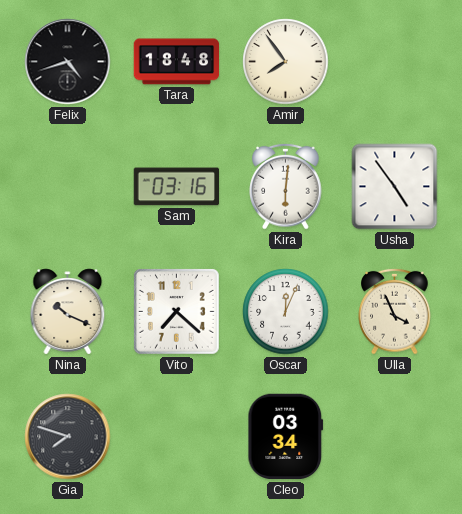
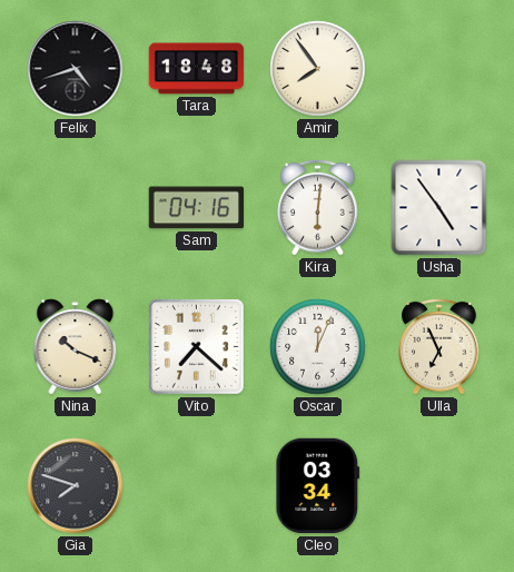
Sam: 03:16 -> 04:16 (197, 208)
Ulla: 3:56 -> 6:56 (439, 346)
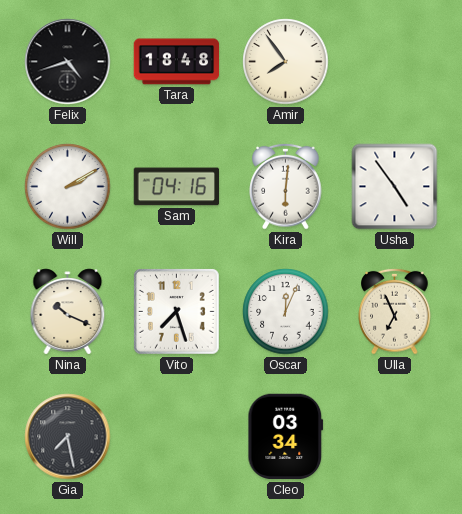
Will: none -> 2:10 (68, 187)
Vito: 7:22 -> 7:27 (177, 312)
Gia: 7:48 -> 7:28 (68, 437)
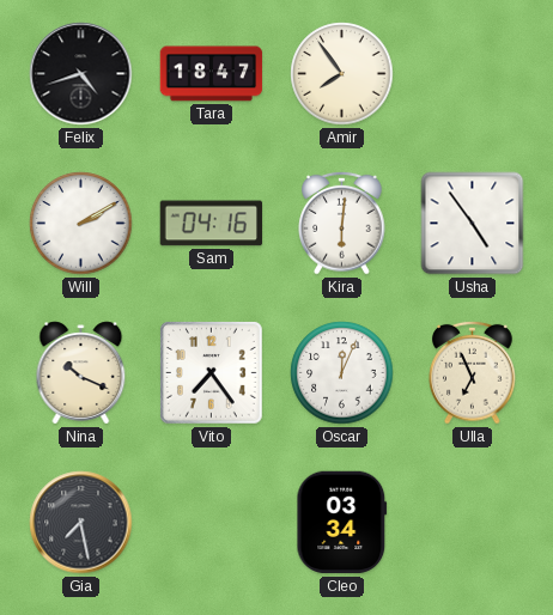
Tara: 18:48 -> 18:47 (212, 74)
Vito: 7:27 -> 7:24 (212, 373)
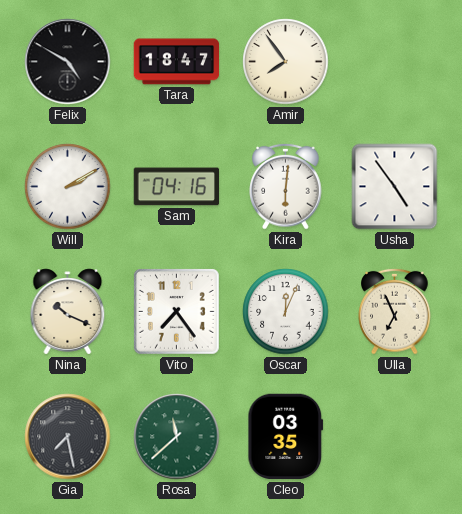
Felix: 4:42 -> 4:50 (68, 62)
Rosa: none -> 11:38 (177, 437)
Cleo: 03:34 -> 03:35 (286, 437)
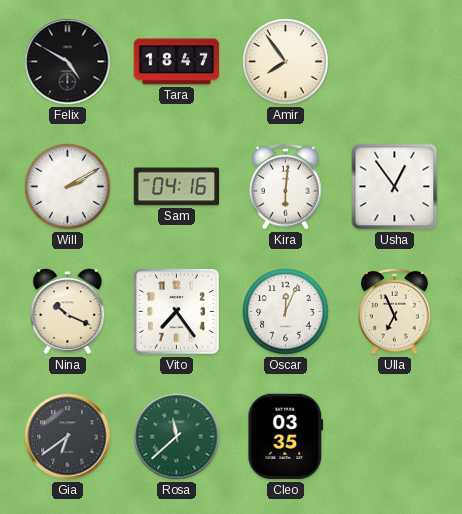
Usha: 4:54 -> 12:54 (395, 187)
Gia: 7:28 -> 6:39 (68, 437)
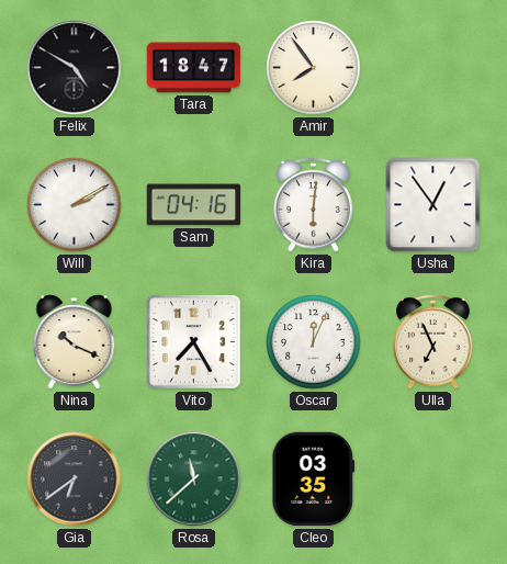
Vito: 7:24 -> 7:25 (194, 342)
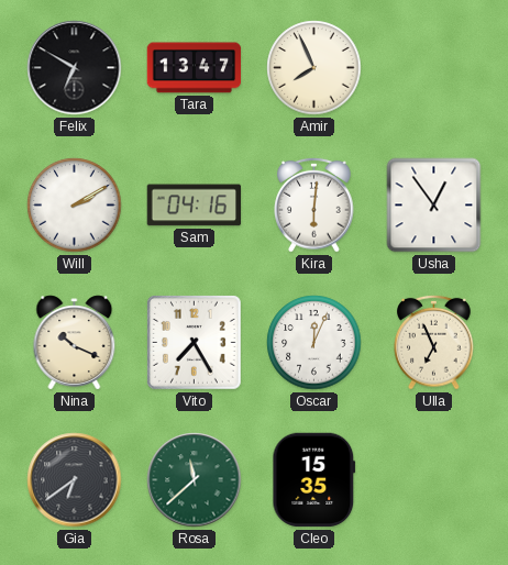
Felix: 4:50 -> 6:50 (75, 68)
Tara: 18:47 -> 13:47 (195, 68)
Amir: 7:54 -> 7:56 (314, 68)
Cleo: 03:35 -> 15:35 (314, 480)
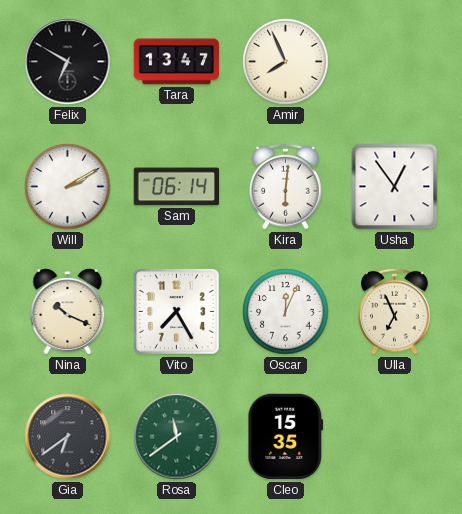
Sam: 04:16 -> 06:14 (177, 187)
Rosa: 11:38 -> 11:39 (177, 437)
